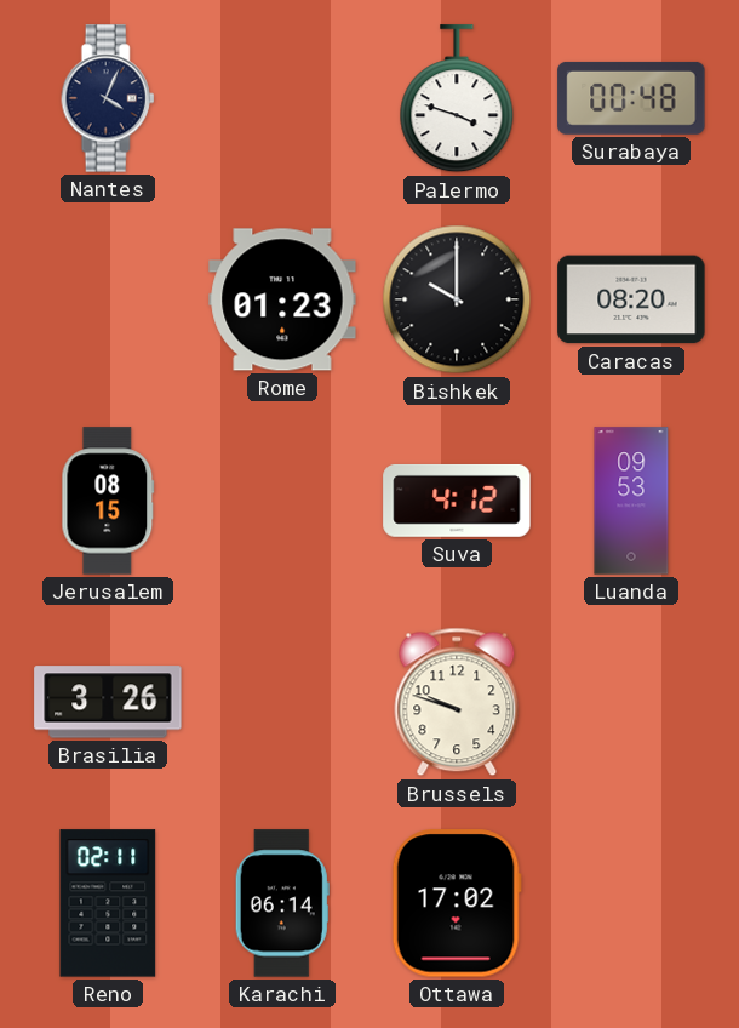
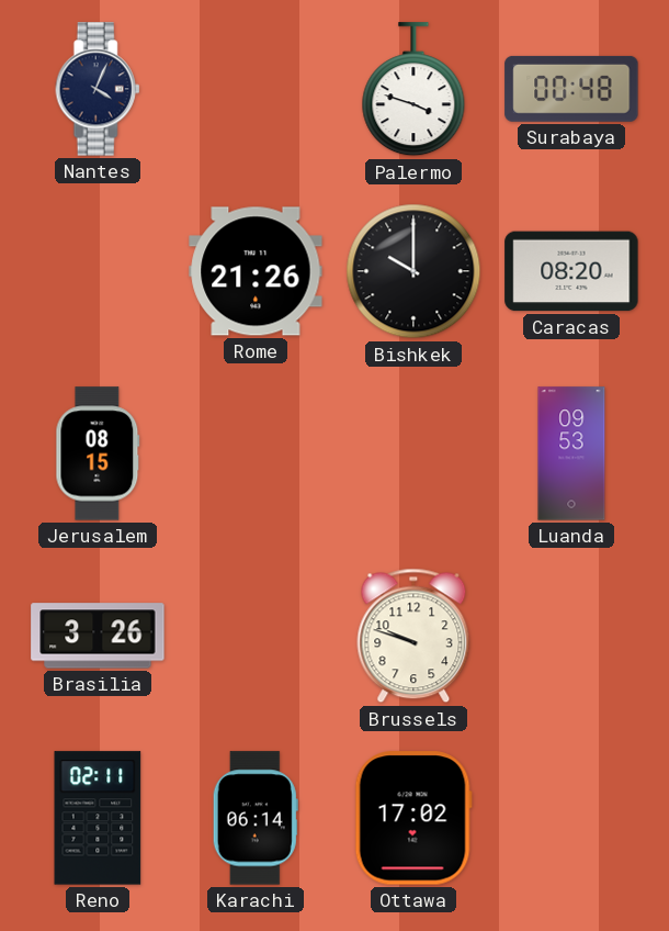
Rome: 01:23 -> 21:26 (256, 271)
Suva: 4:12 -> none (457, 501)
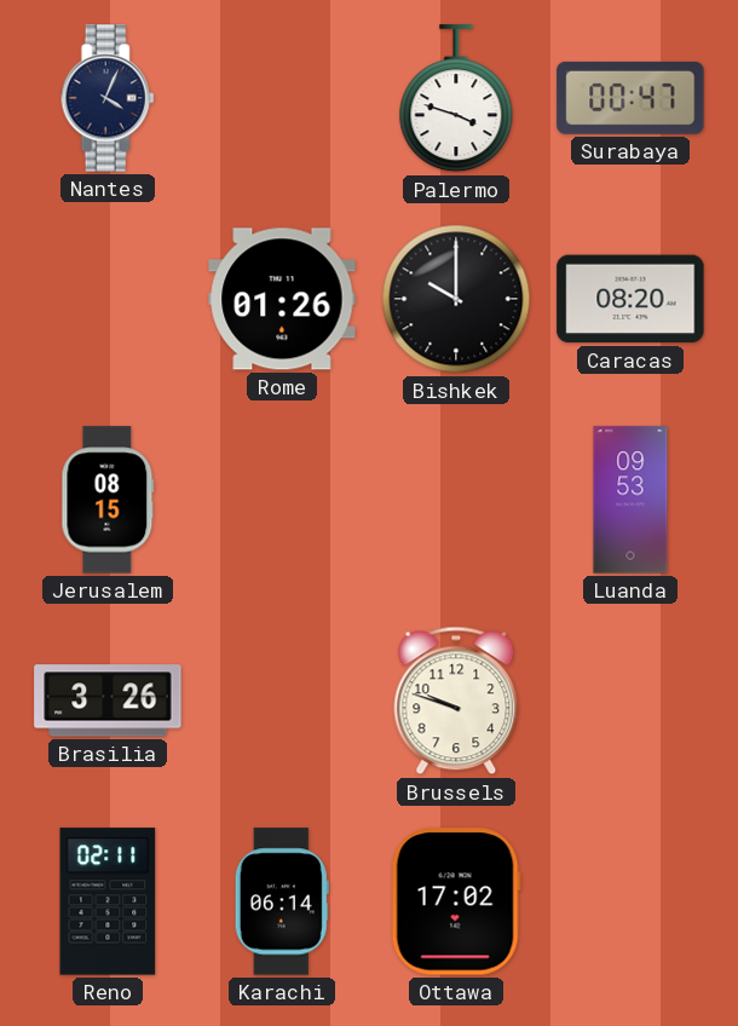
Surabaya: 00:48 -> 00:47 (630, 98)
Rome: 21:26 -> 01:26 (282, 299)
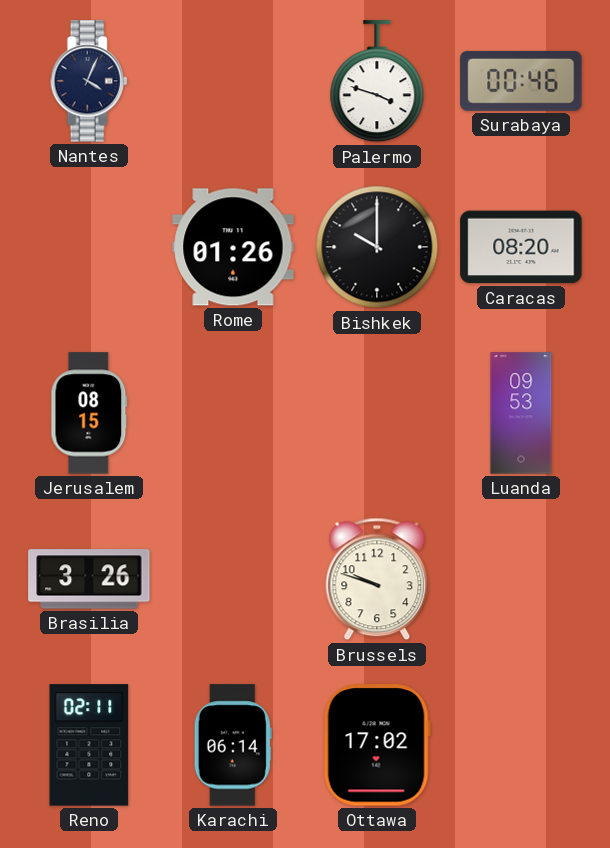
Surabaya: 00:47 -> 00:46 (521, 81)
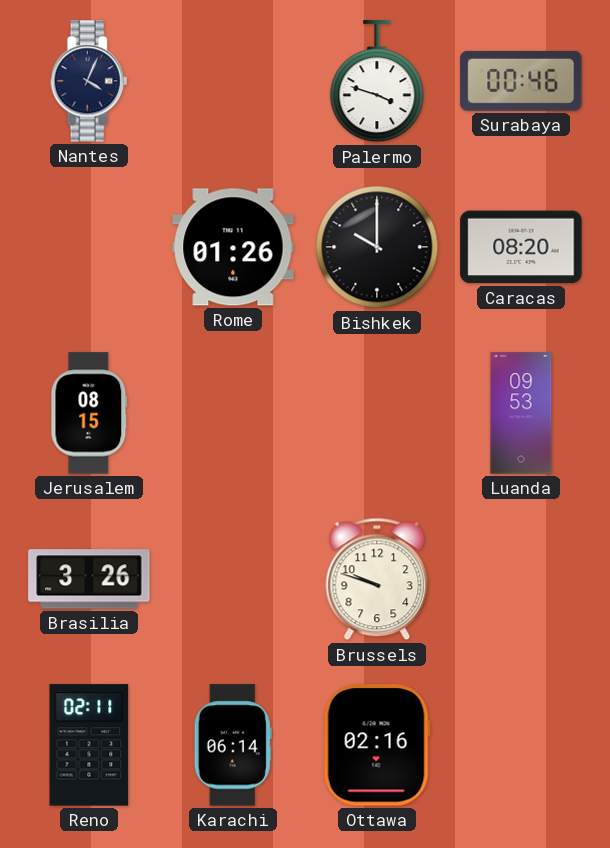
Ottawa: 17:02 -> 02:16 (377, 745)
